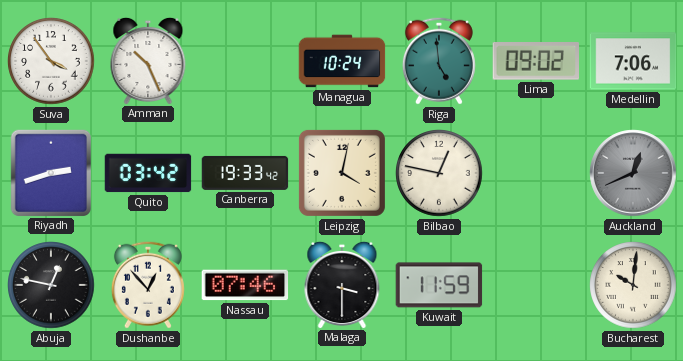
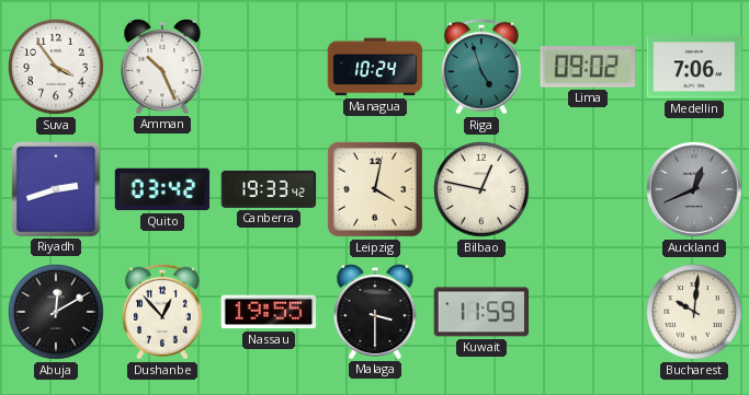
Riga: 4:59 -> 4:57 (481, 67)
Abuja: 12:47 -> 12:10 (56, 312)
Nassau: 07:46 -> 19:55 (269, 312)
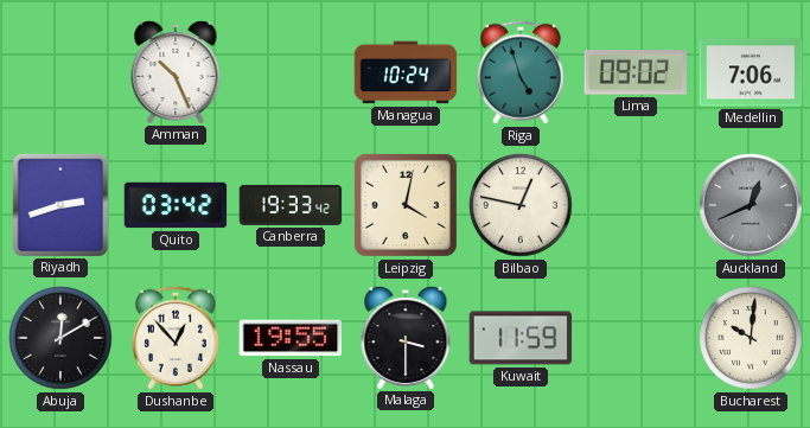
Suva: 3:54 -> none (56, 67)
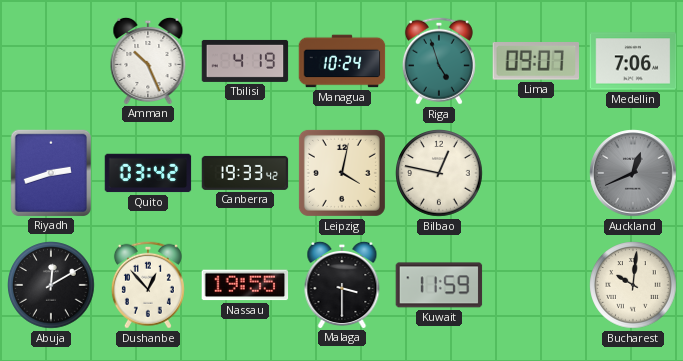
Tbilisi: none -> 4:19 (245, 61)
Lima: 09:02 -> 09:07 (536, 62)
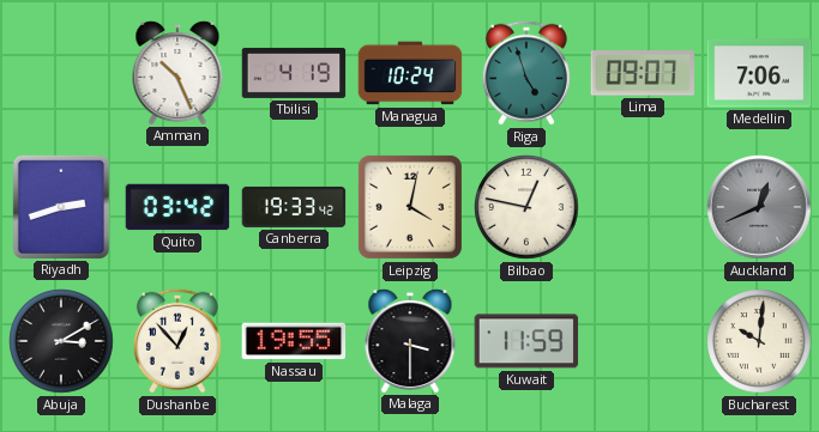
Abuja: 12:10 -> 3:10 (61, 341)
